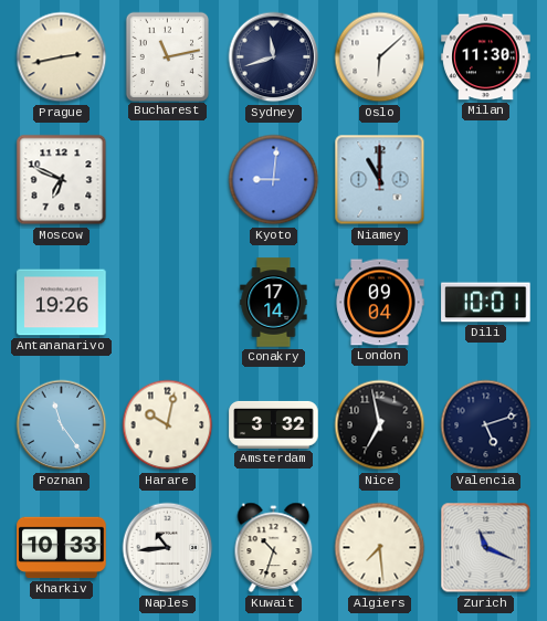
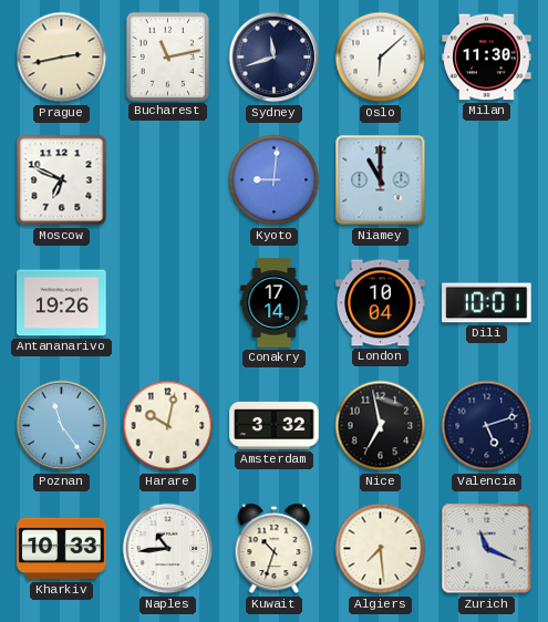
London: 09:04 -> 10:04 (381, 303)
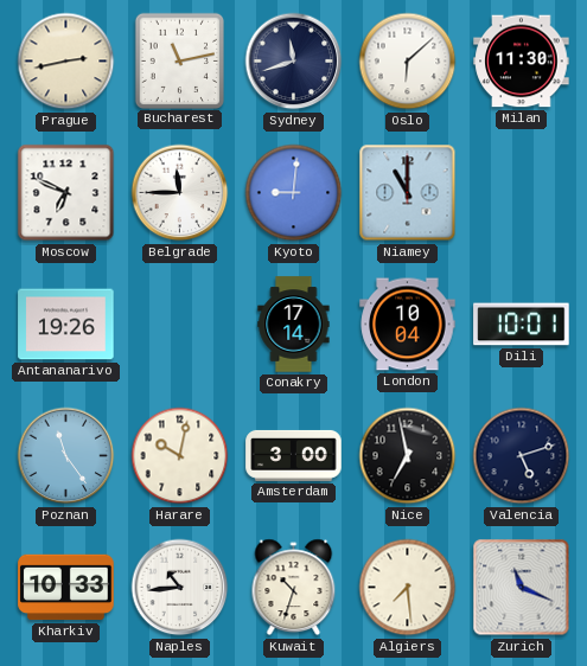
Belgrade: none -> 11:45 (180, 193)
Amsterdam: 3:32 -> 3:00 (294, 455)
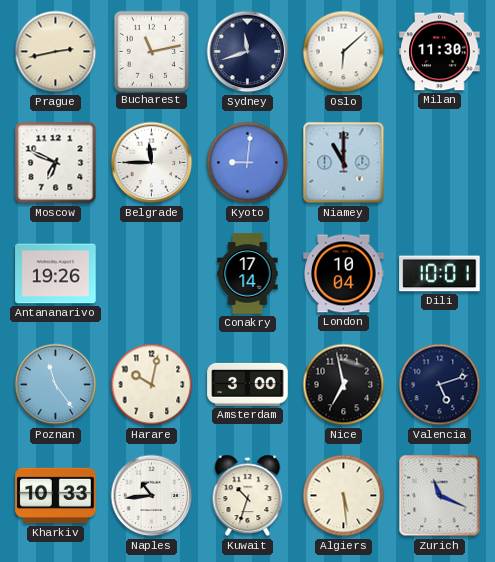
Algiers: 7:29 -> 5:29 (344, 496)
